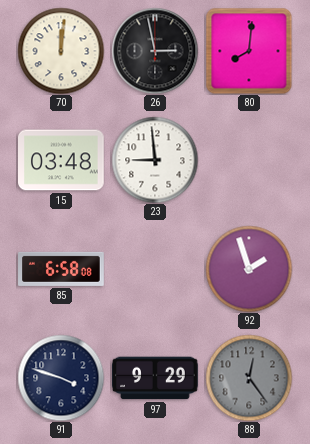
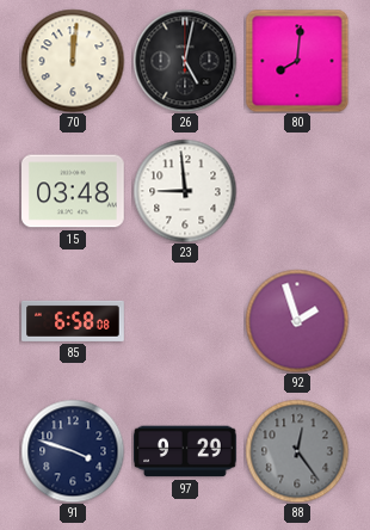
26: 2:58 -> 5:02 (185, 61)
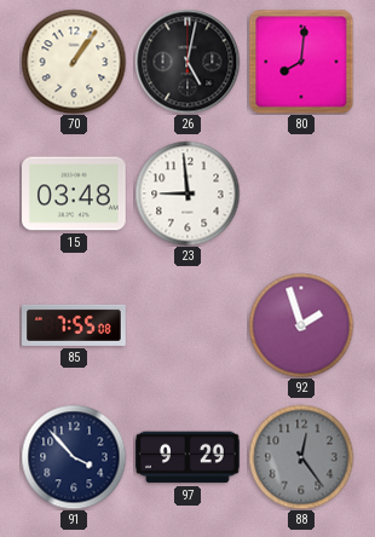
70: 12:01 -> 1:06 (74, 62)
85: 6:58 -> 7:55 (74, 325)
91: 3:48 -> 3:53 (74, 457)
